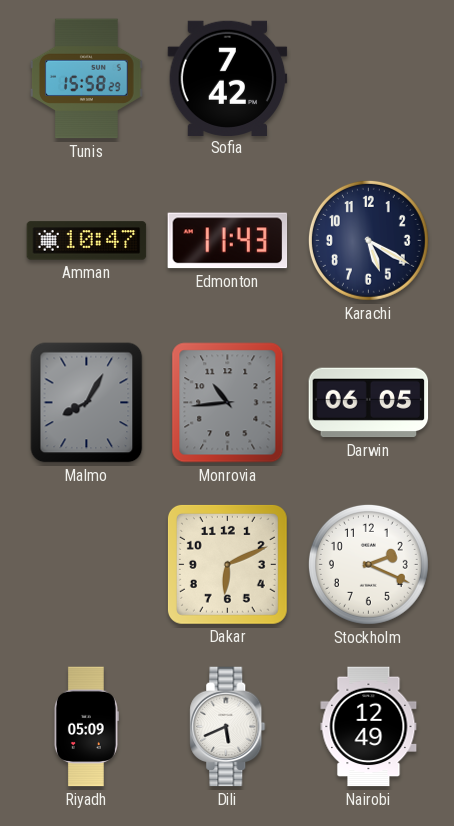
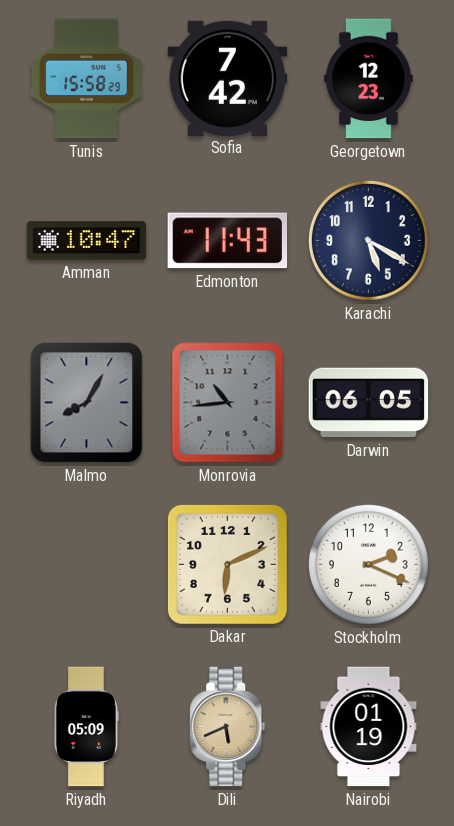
Georgetown: none -> 12:23 (369, 79)
Dili dial: white -> champagne (228, 727)
Nairobi: 12:49 -> 01:19 (369, 727)
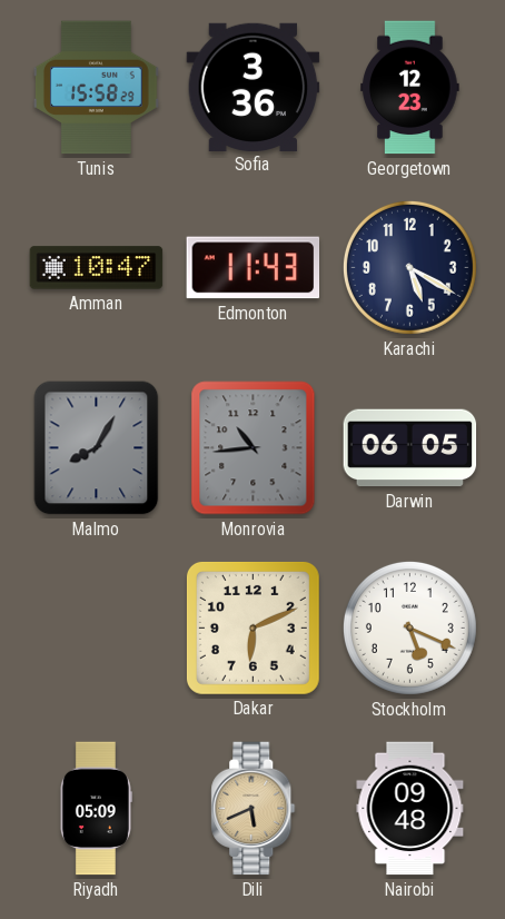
Sofia: 7:42 -> 3:36 (254, 87)
Stockholm: 2:19 -> 5:19 (409, 628)
Nairobi: 01:19 -> 09:48 (410, 809)
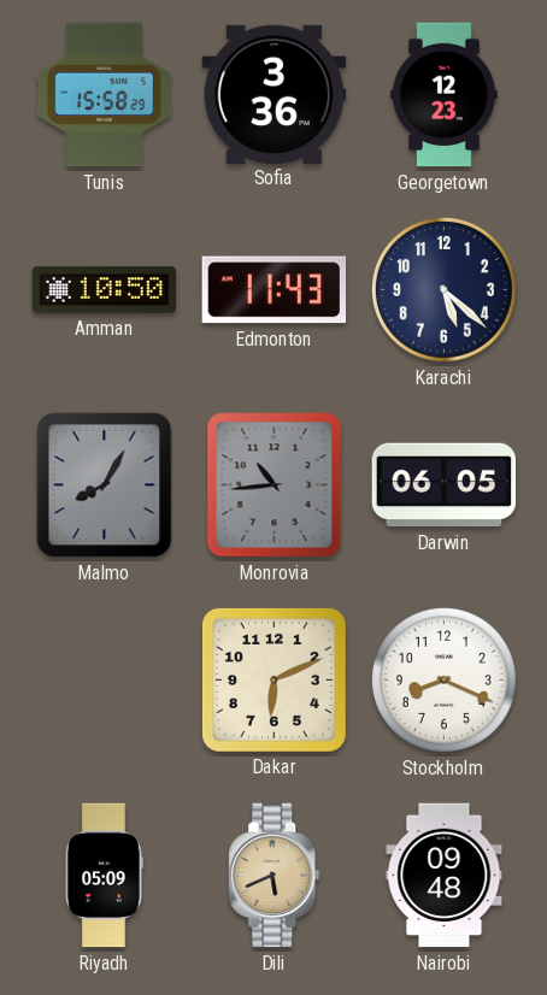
Amman: 10:47 -> 10:50 (105, 290)
Karachi: 5:20 -> 5:22 (443, 289)
Stockholm: 5:19 -> 8:19 (443, 679)
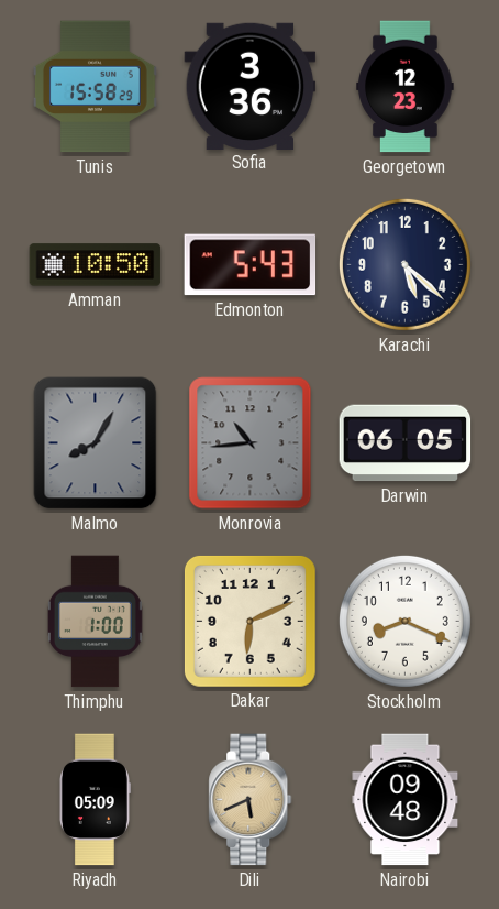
Edmonton: 11:43 -> 5:43 (251, 265)
Thimphu: none -> 1:00 (95, 622)
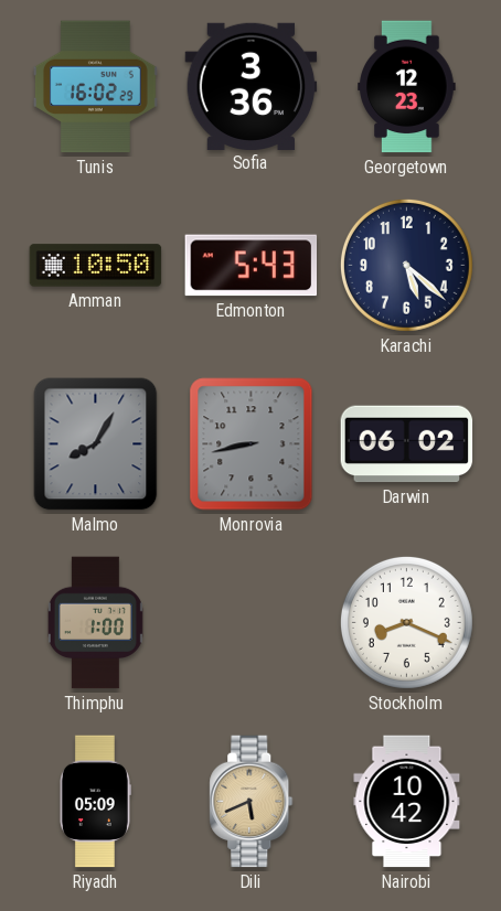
Tunis: 15:58 -> 16:02 (96, 87)
Monrovia: 10:44 -> 8:43 (252, 444)
Darwin: 06:05 -> 06:02 (407, 444)
Dakar: 6:11 -> none (249, 621)
Nairobi: 09:48 -> 10:42 (407, 802)
